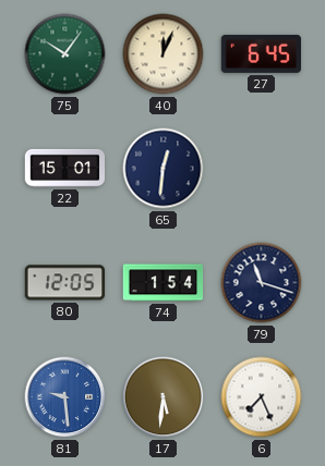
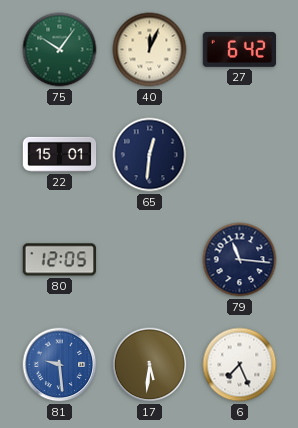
27: 6:45 -> 6:42 (240, 49)
74: 1:54 -> none (164, 283)
79: 11:18 -> 11:16 (240, 260)
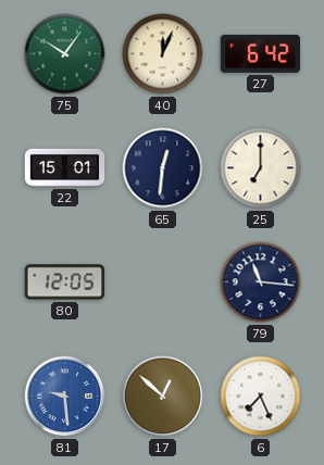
25: none -> 7:00 (261, 168)
17: 5:31 -> 12:52 (163, 397)
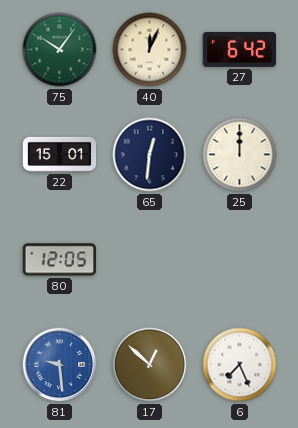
25: 7:00 -> 12:00 (240, 155)
79: 11:16 -> none (261, 282)
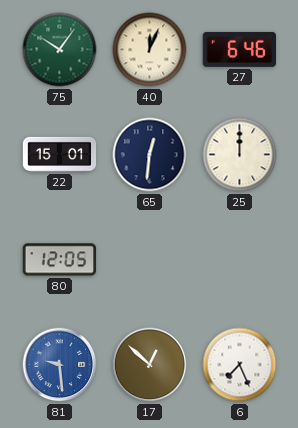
27: 6:42 -> 6:46 (240, 49)
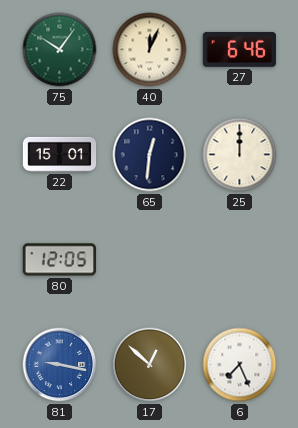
81: 9:29 -> 9:17 (60, 365)
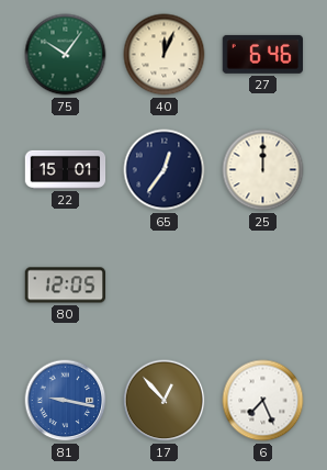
65: 12:31 -> 12:36 (165, 170)
17: 12:52 -> 12:53 (165, 401)
